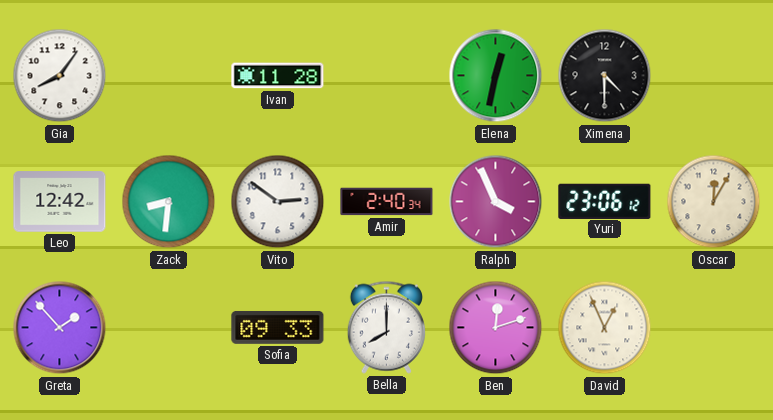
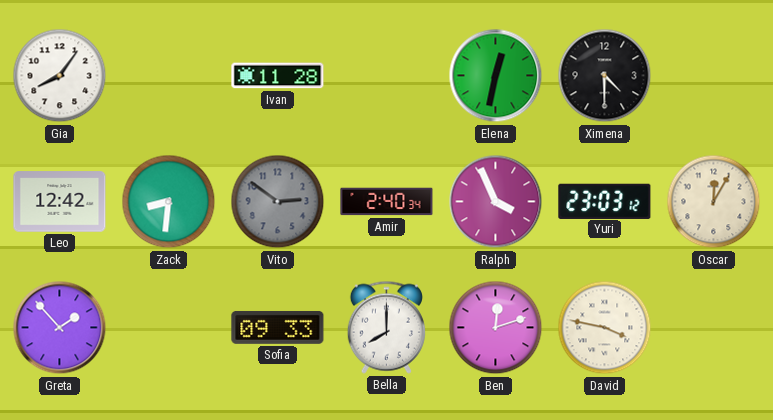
Vito dial: white -> grey (278, 202)
Yuri: 23:06 -> 23:03 (605, 201)
David: 12:56 -> 3:47 (605, 328)
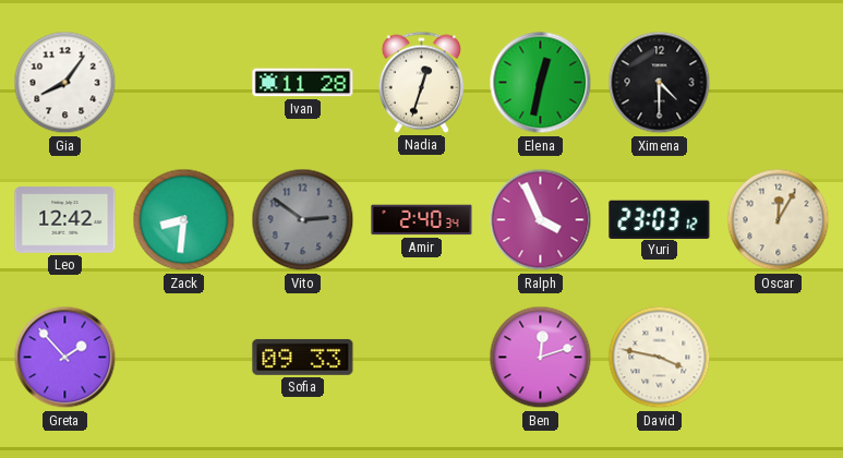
Nadia: none -> 12:33 (421, 82)
Bella: 8:00 -> none (386, 327)
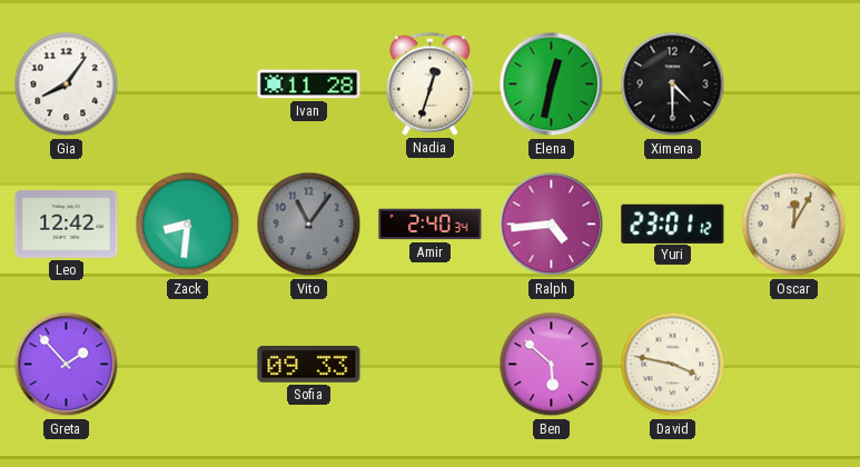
Vito: 2:51 -> 11:06 (309, 225)
Ralph: 3:56 -> 4:44 (552, 225)
Yuri: 23:03 -> 23:01 (673, 223)
Ben: 12:12 -> 5:52 (552, 365)
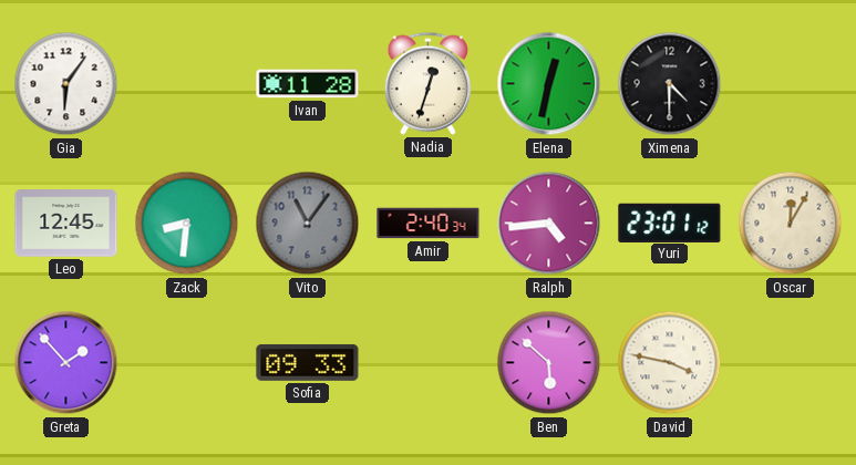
Gia: 8:06 -> 6:06 (66, 84)
Leo: 12:42 -> 12:45 (66, 224)
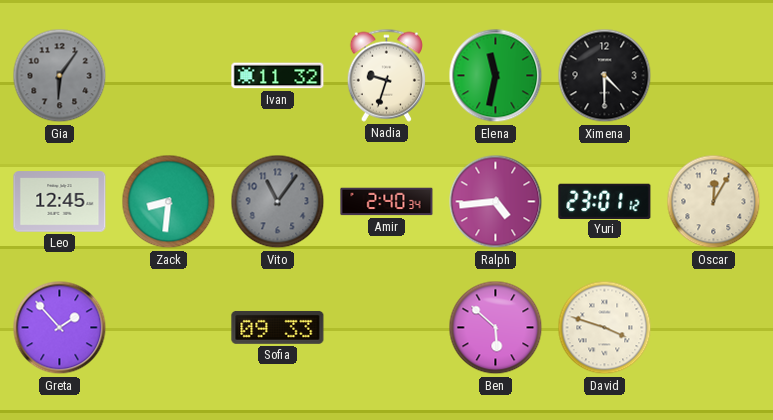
Gia dial: white -> grey (60, 76)
Ivan: 11:28 -> 11:32 (278, 76)
Nadia: 12:33 -> 9:33 (386, 75)
Elena: 12:32 -> 11:32 (496, 76)
David: 3:47 -> 3:48 (605, 328)
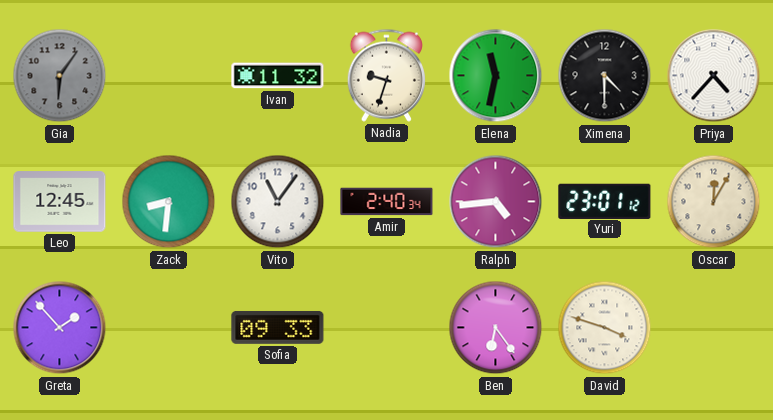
Priya: none -> 4:37 (714, 76)
Vito dial: grey -> white (278, 202)
Ben: 5:52 -> 6:24 (496, 328)
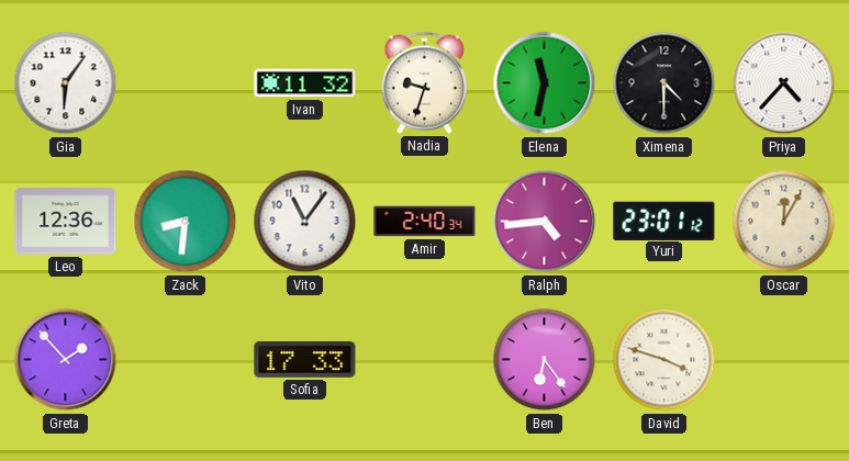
Gia dial: grey -> white (66, 83)
Leo: 12:45 -> 12:36 (66, 222)
Sofia: 09:33 -> 17:33 (305, 359)
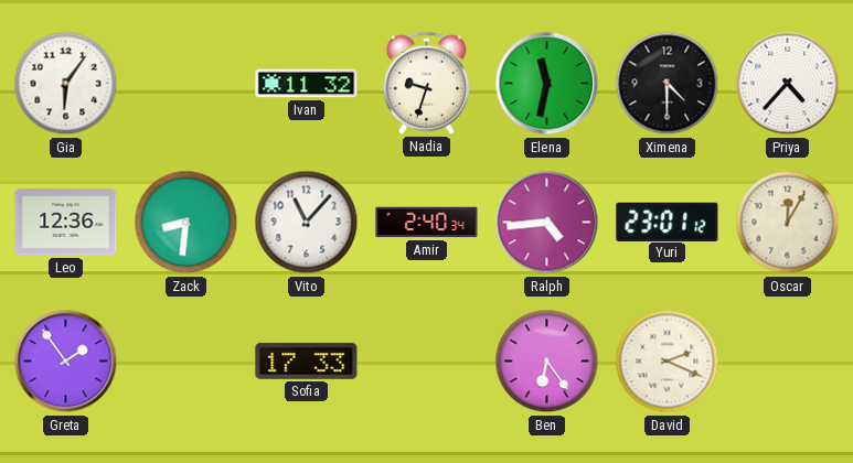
Vito: 11:06 -> 11:07 (307, 223)
Greta: 1:53 -> 1:54 (66, 362)
David: 3:48 -> 2:19 (668, 362)
